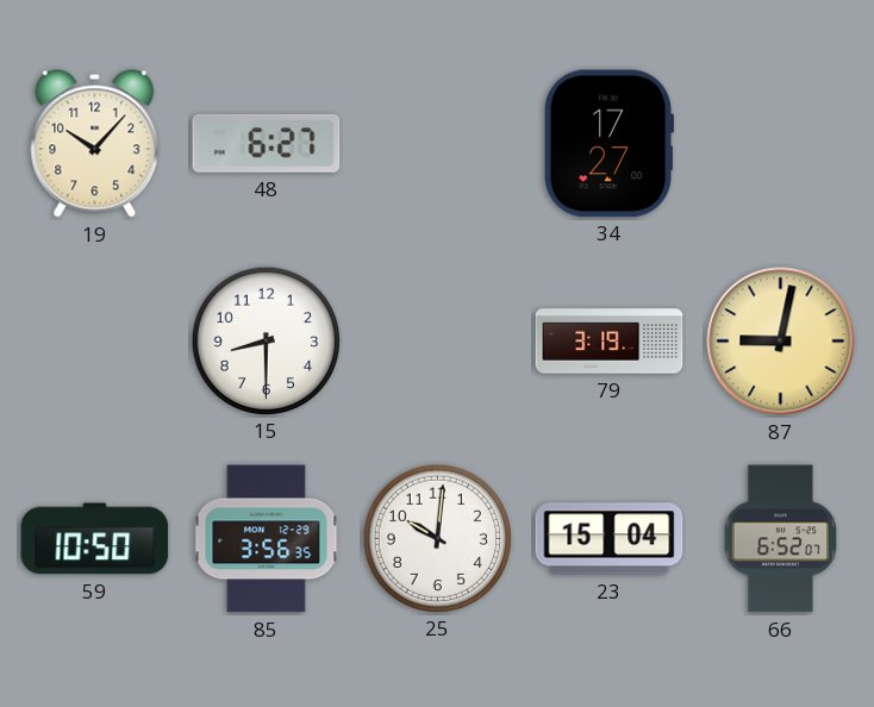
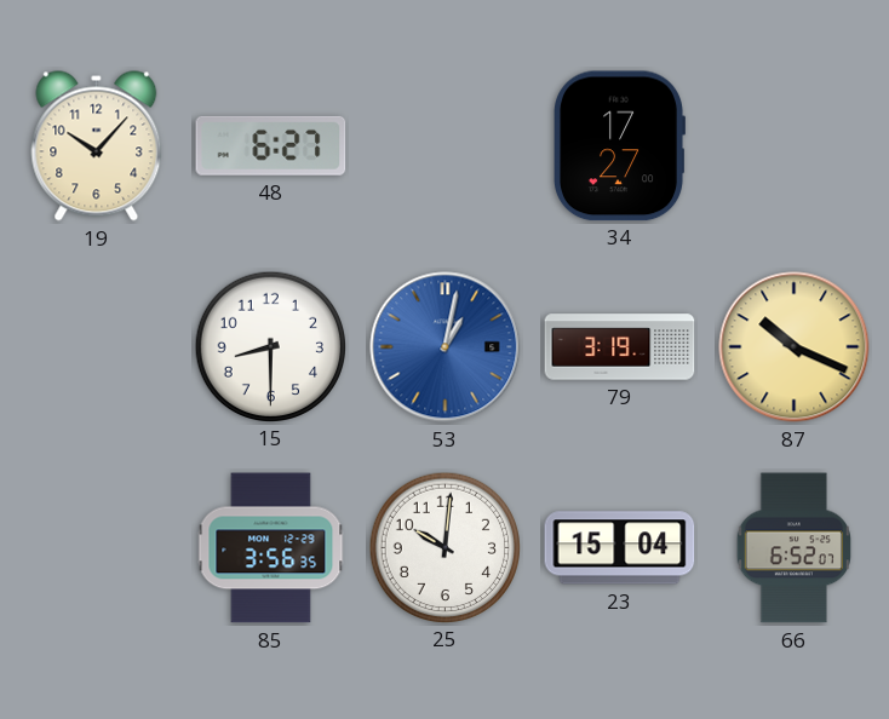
53: none -> 1:02 (446, 347)
87: 9:02 -> 10:19 (795, 347)
59: 10:50 -> none (95, 539)
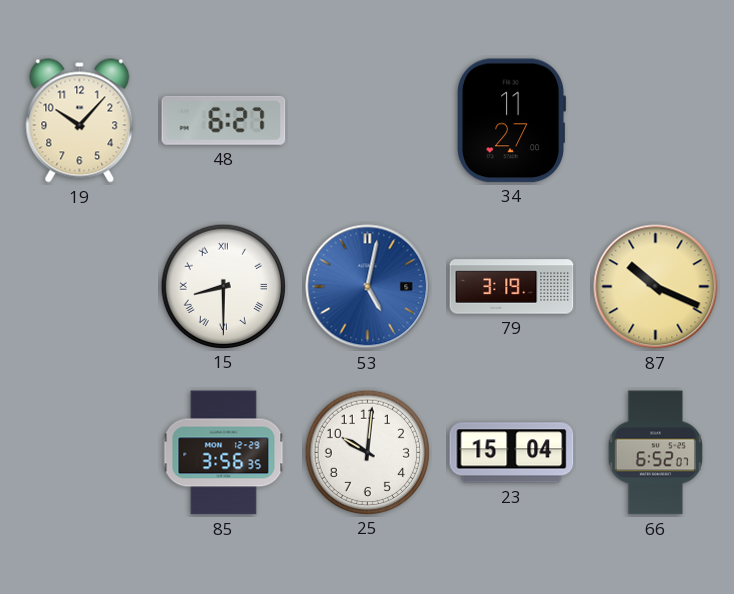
34: 17:27 -> 11:27 (511, 121)
15 numerals: Arabic -> Roman (223, 286)
53: 1:02 -> 5:02 (368, 287)
